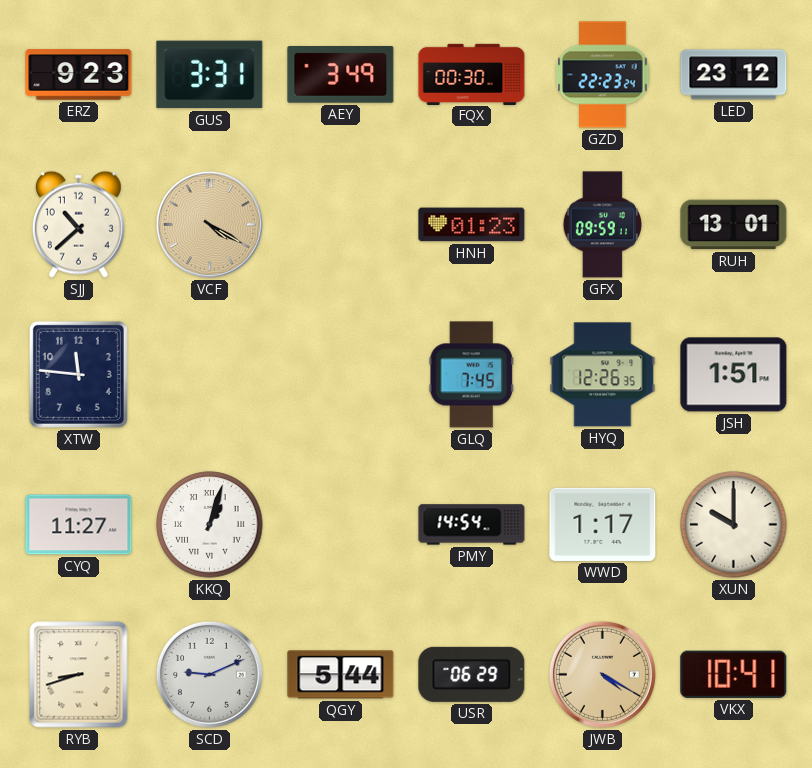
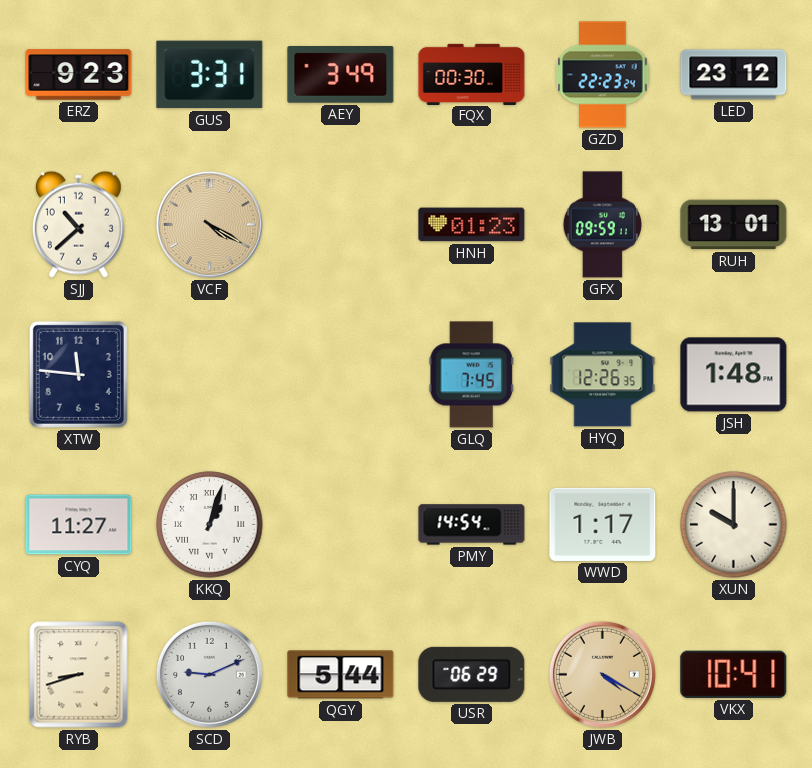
JSH: 1:51 -> 1:48 (734, 375)
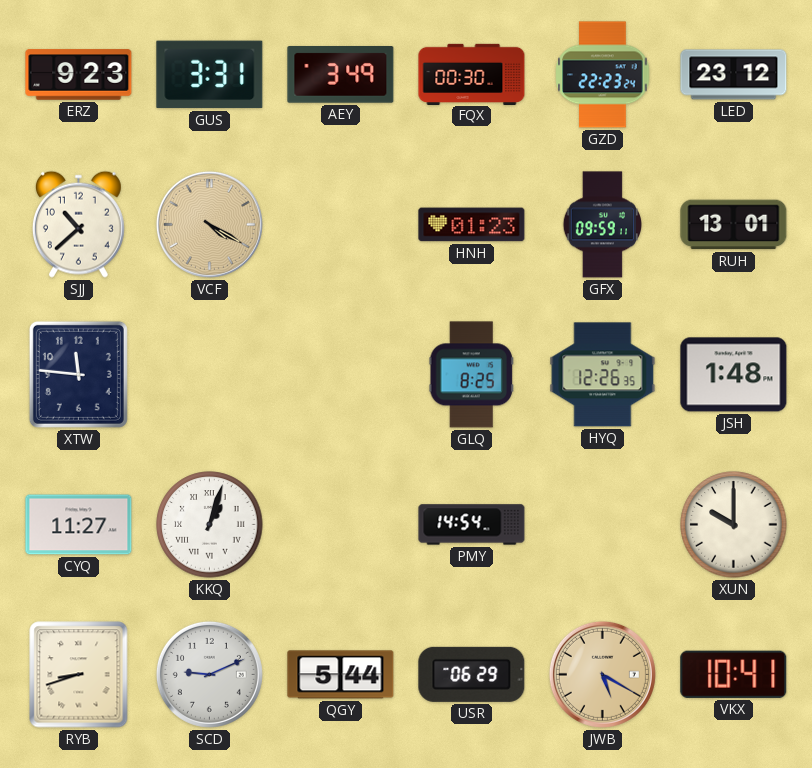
GLQ: 7:45 -> 8:25 (471, 375)
WWD: 1:17 -> none (603, 524)
JWB: 4:20 -> 5:20 (602, 674)
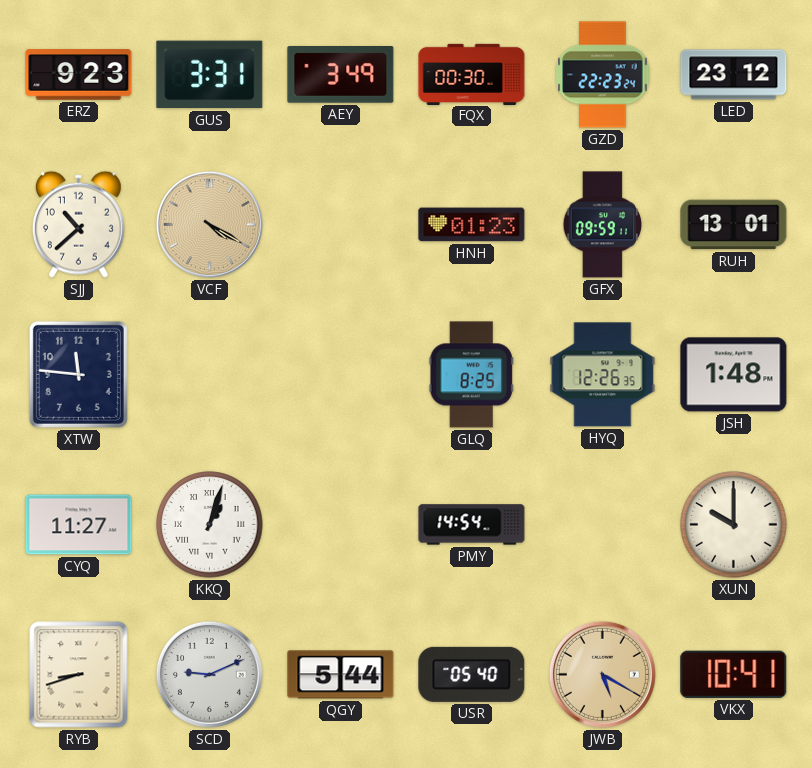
USR: 06:29 -> 05:40 (472, 674)
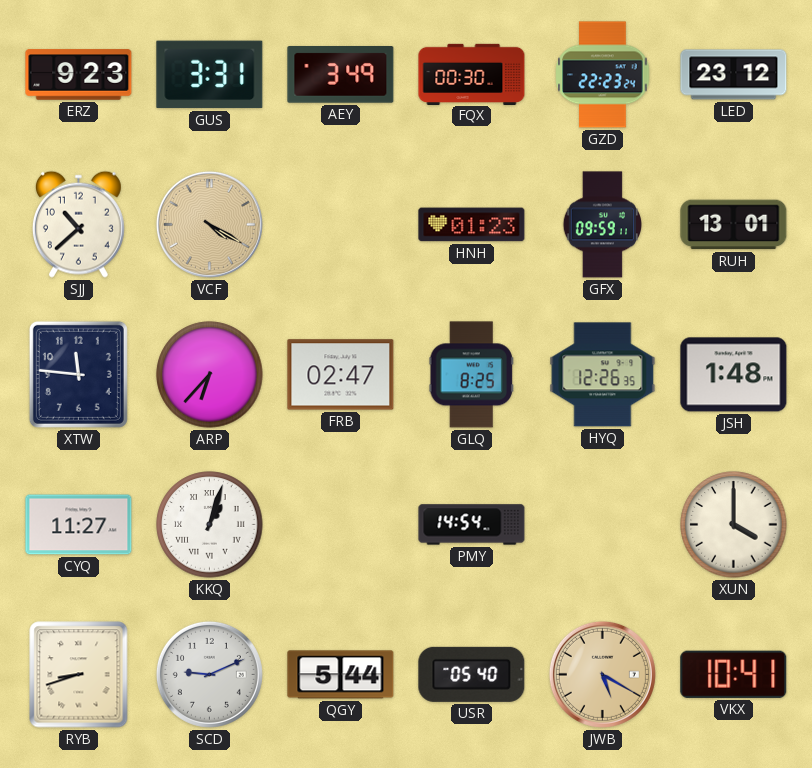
ARP: none -> 6:37 (210, 375)
FRB: none -> 02:47 (341, 375)
XUN: 10:00 -> 4:00 (734, 525)
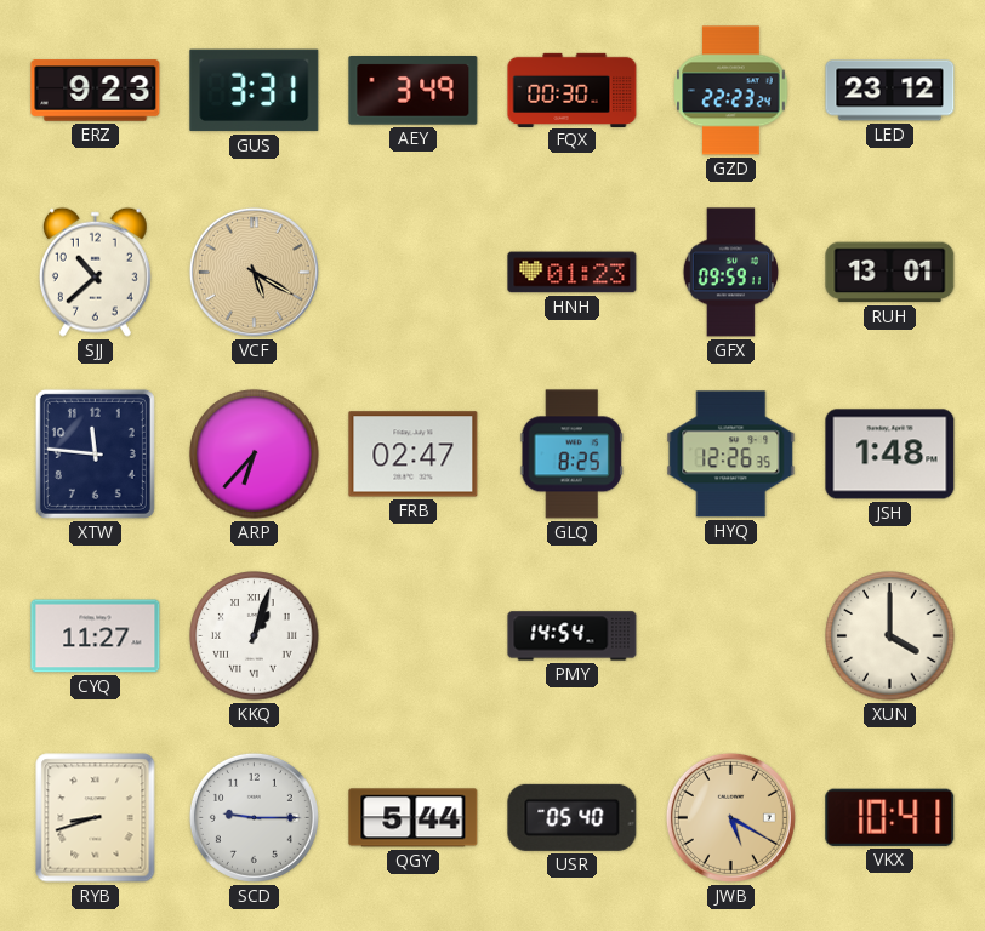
VCF: 4:20 -> 5:20 (254, 272)
SCD: 9:11 -> 9:15 (254, 817)
